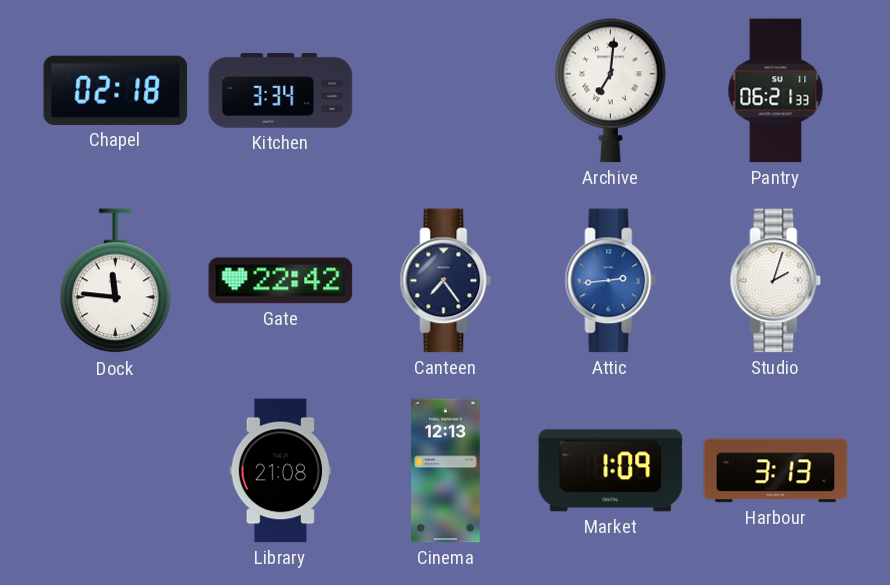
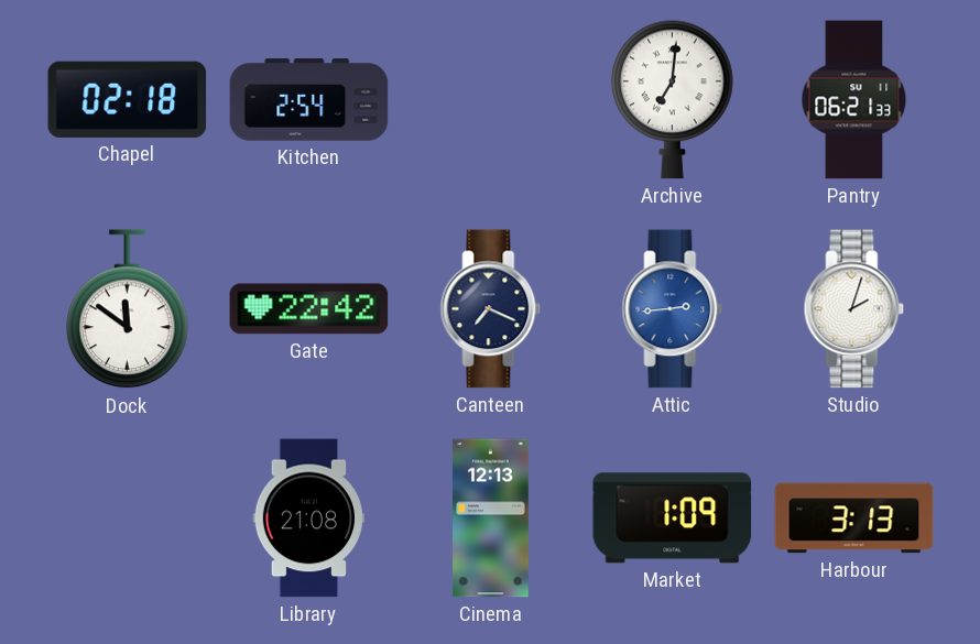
Kitchen: 3:34 -> 2:54 (309, 100)
Dock: 11:46 -> 11:51 (128, 309)
Canteen: 7:24 -> 7:19 (491, 309)
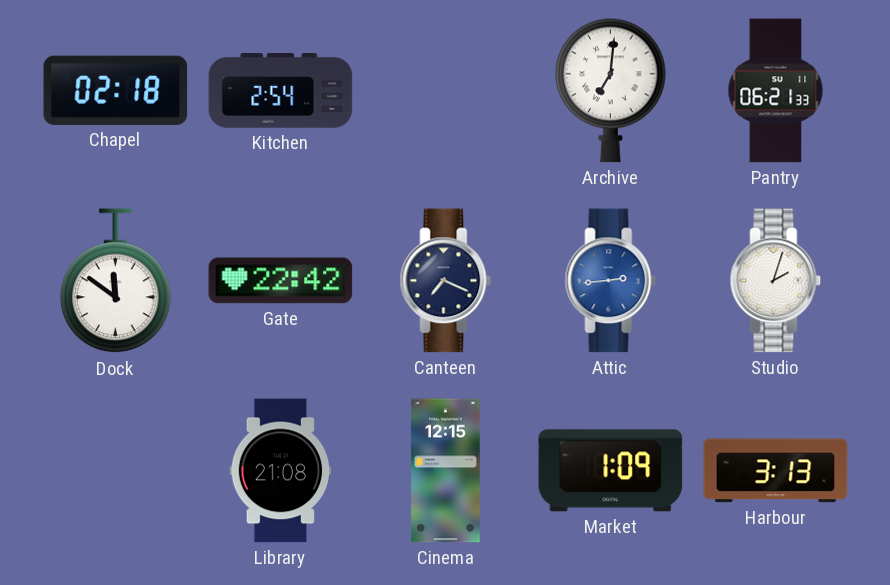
Cinema: 12:13 -> 12:15 (446, 471)
